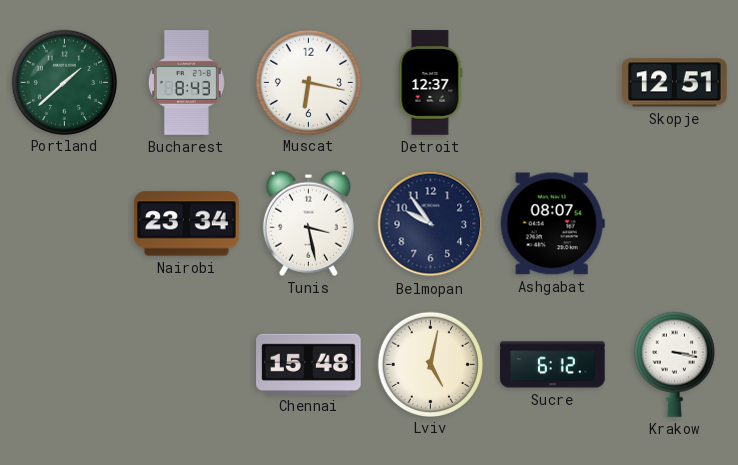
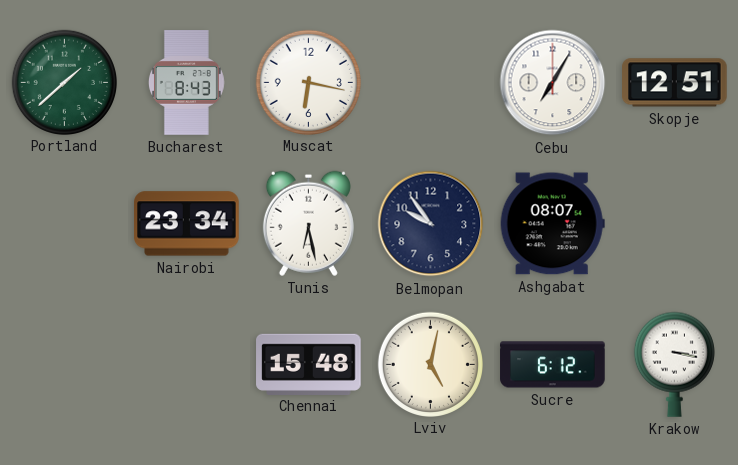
Detroit: 12:37 -> none (431, 83)
Cebu: none -> 7:05 (553, 83)
Tunis: 3:28 -> 6:28 (308, 223)
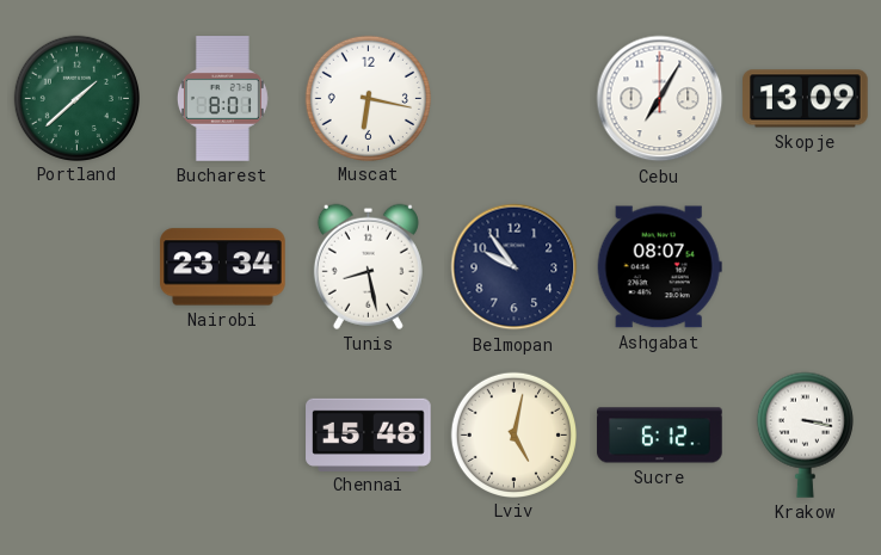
Bucharest: 8:43 -> 8:01 (222, 99)
Skopje: 12:51 -> 13:09 (806, 99)
Tunis: 6:28 -> 8:28 (368, 266)
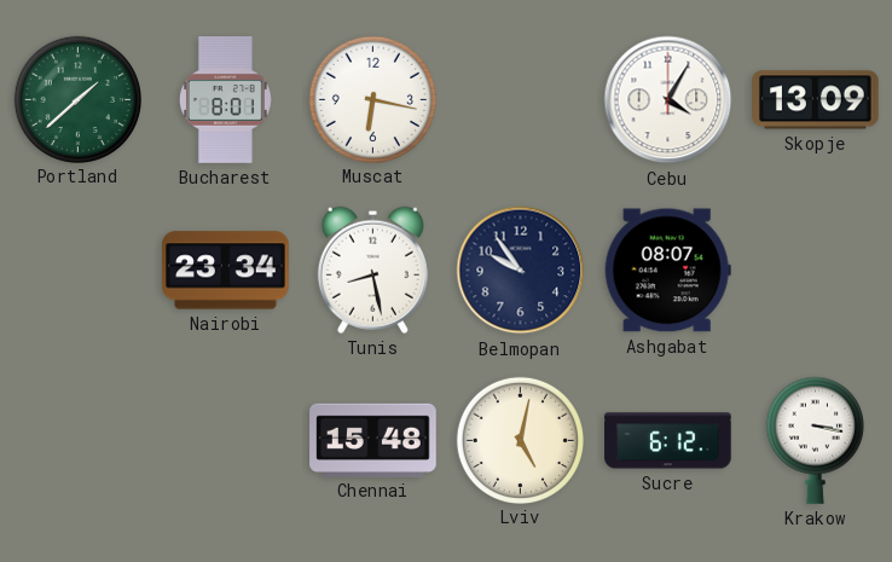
Cebu: 7:05 -> 4:05 (668, 100)
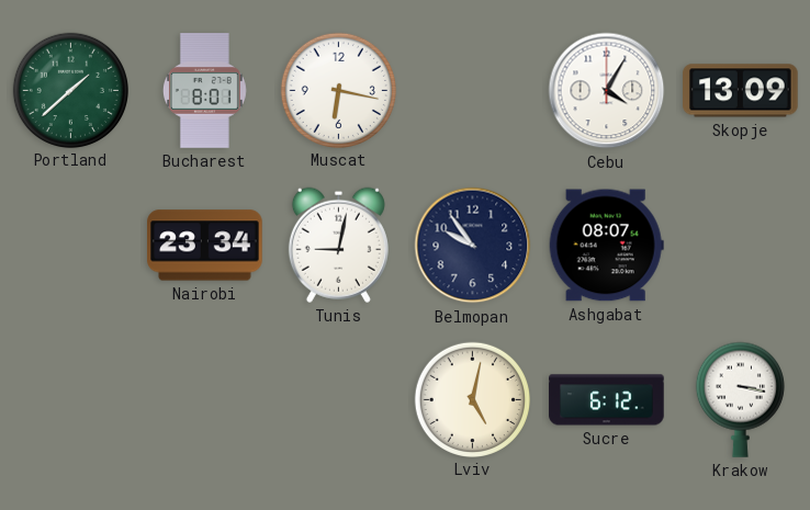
Tunis: 8:28 -> 9:02 (338, 245)
Chennai: 15:48 -> none (373, 440)
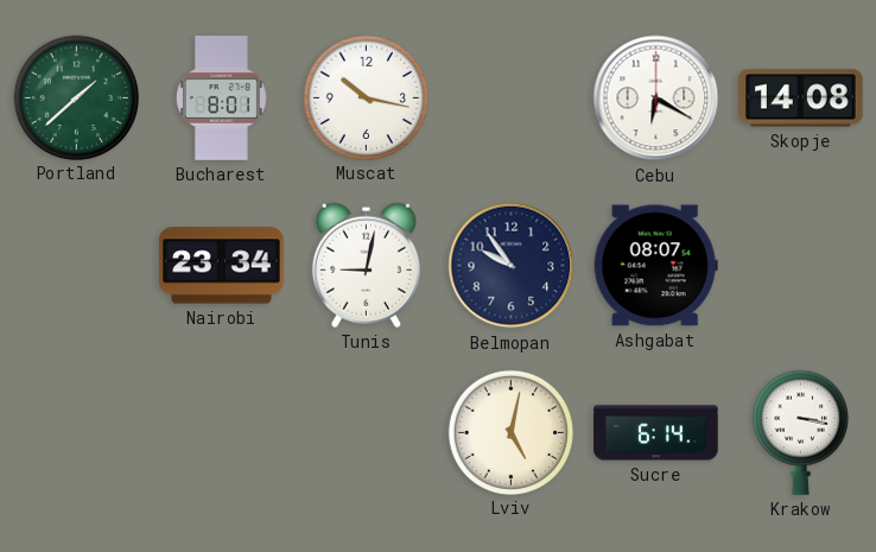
Muscat: 6:17 -> 10:17 (366, 97)
Cebu: 4:05 -> 6:20 (656, 99)
Skopje: 13:09 -> 14:08 (801, 99)
Sucre: 6:12 -> 6:14 (656, 433)
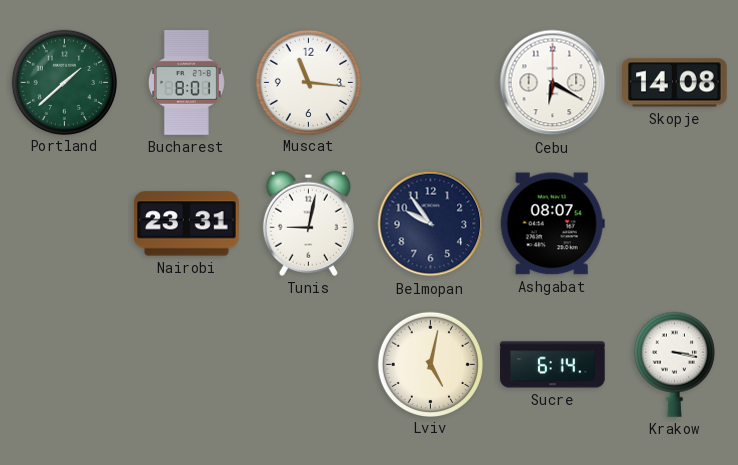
Muscat: 10:17 -> 11:16 (308, 82)
Nairobi: 23:34 -> 23:31 (187, 224)
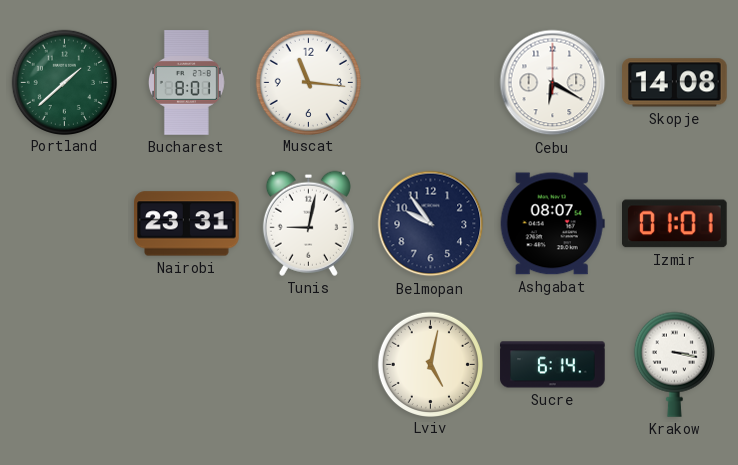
Izmir: none -> 01:01 (675, 224)
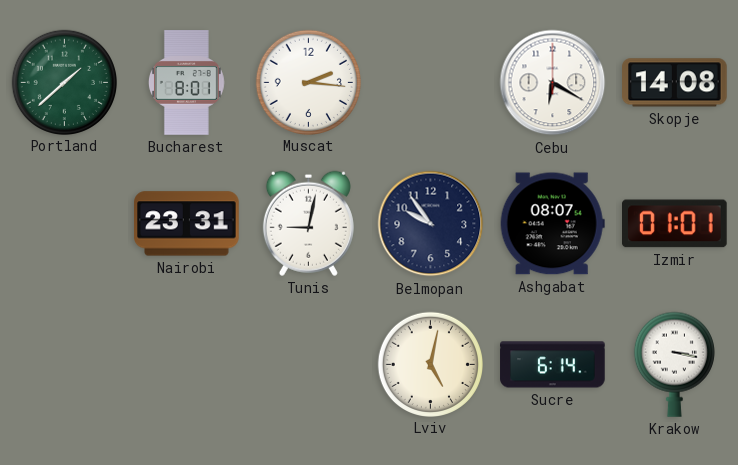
Muscat: 11:16 -> 2:16 (308, 82)
